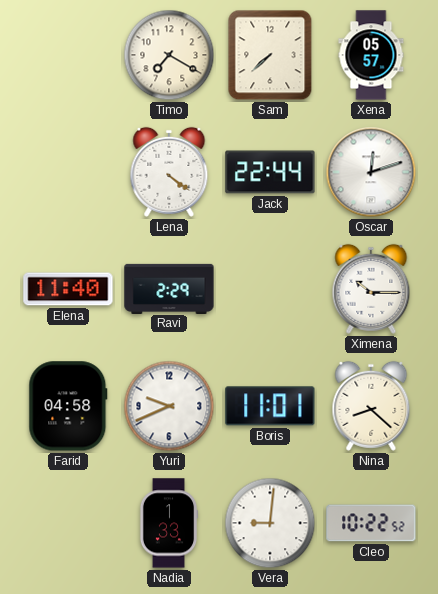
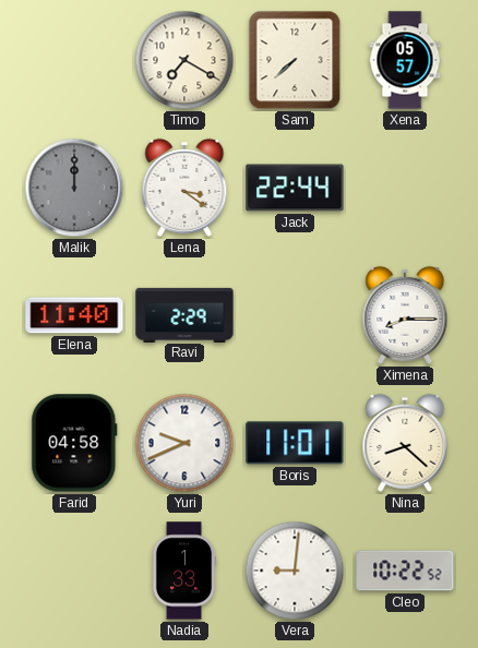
Malik: none -> 12:00 (74, 188)
Lena: 4:21 -> 3:21 (184, 188)
Oscar: 12:12 -> none (371, 172)
Ximena: 10:15 -> 8:15 (405, 315)
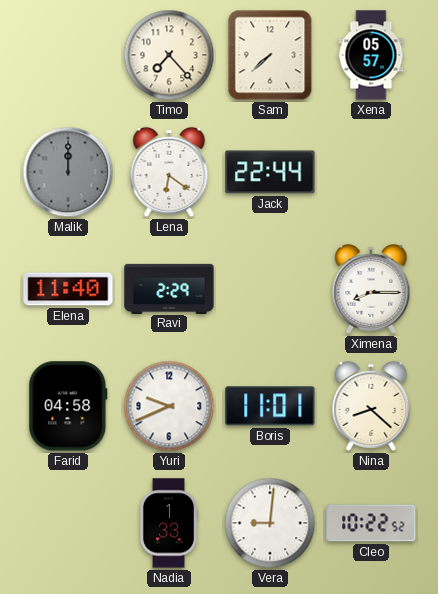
Timo: 7:20 -> 7:23 (169, 55)
Lena: 3:21 -> 6:21 (169, 172)
